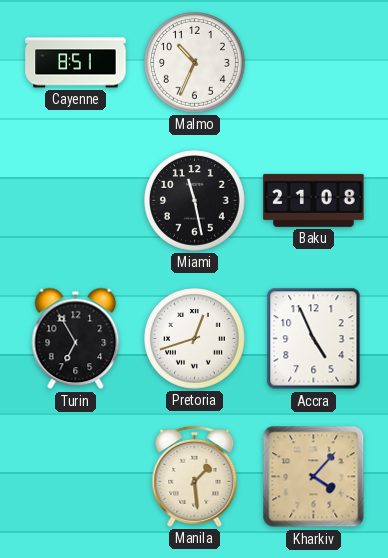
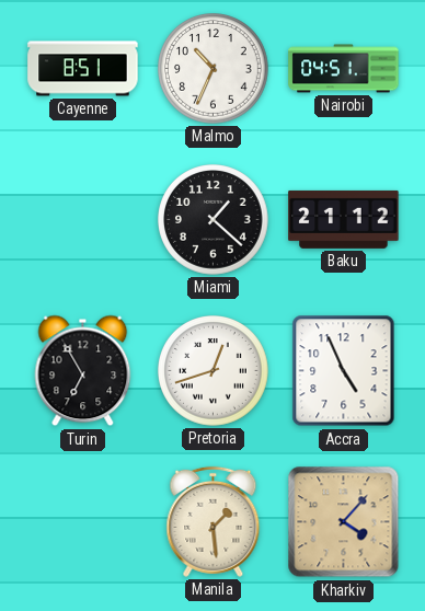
Nairobi: none -> 04:51 (344, 69)
Miami: 11:28 -> 1:22 (214, 220)
Baku: 21:08 -> 21:12 (344, 219)
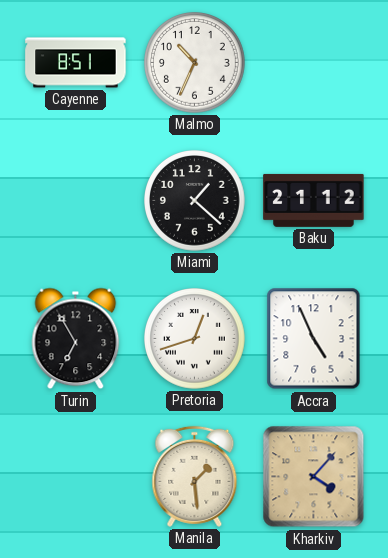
Nairobi: 04:51 -> none (344, 69)
